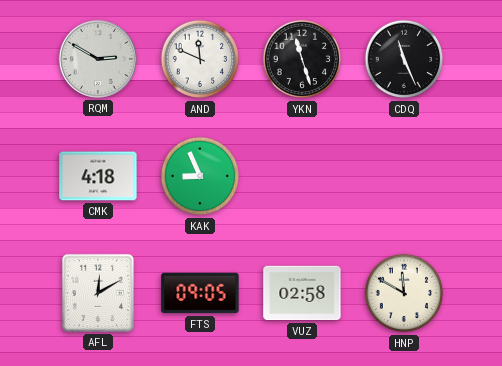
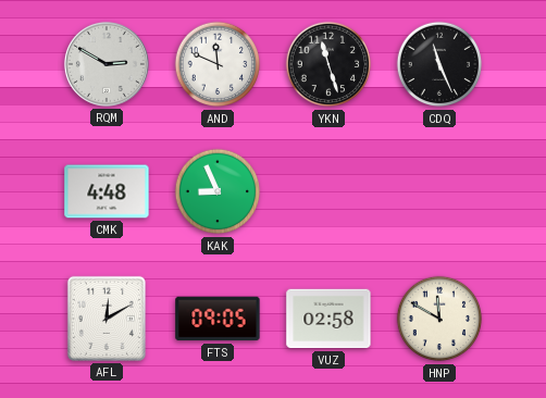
CMK: 4:18 -> 4:48 (107, 191)
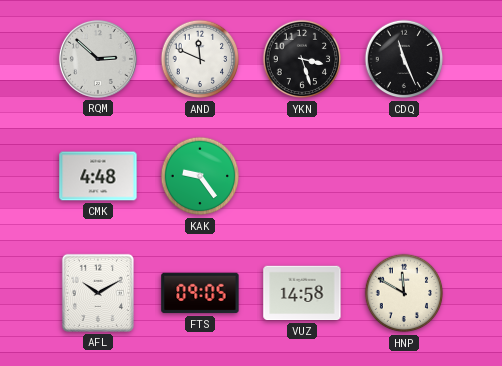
RQM: 2:50 -> 2:52 (98, 59)
YKN: 11:27 -> 3:27 (302, 59)
KAK: 8:56 -> 9:24 (200, 176)
AFL: 12:10 -> 10:10 (98, 293)
VUZ: 02:58 -> 14:58 (302, 293)
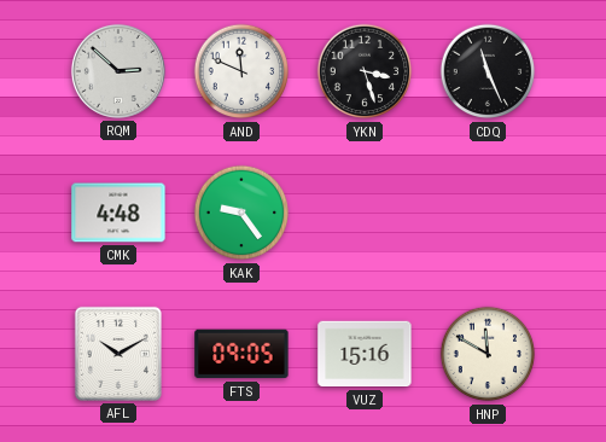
VUZ: 14:58 -> 15:16 (365, 354)
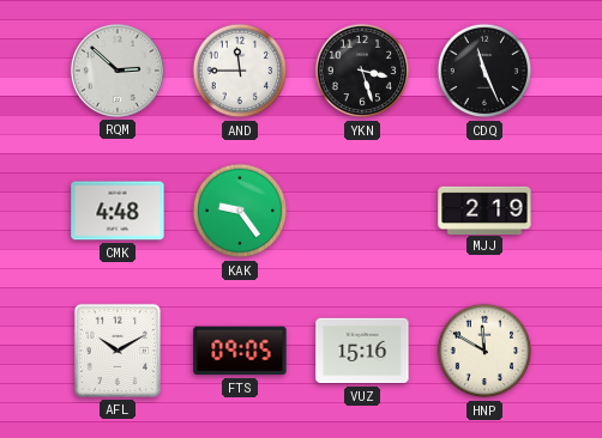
AND: 11:49 -> 11:45 (240, 71)
MJJ: none -> 2:19 (484, 209)
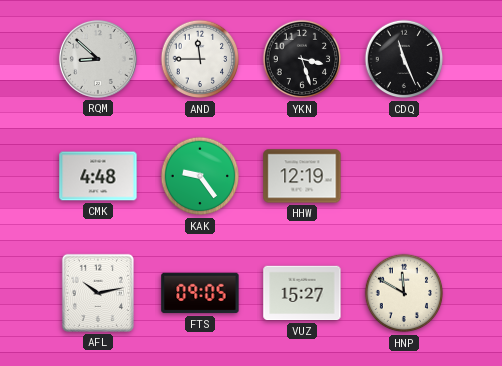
RQM: 2:52 -> 8:52 (98, 59)
HHW: none -> 12:19 (302, 176)
MJJ: 2:19 -> none (484, 209)
AFL: 10:10 -> 10:13 (98, 293)
VUZ: 15:16 -> 15:27 (302, 293)
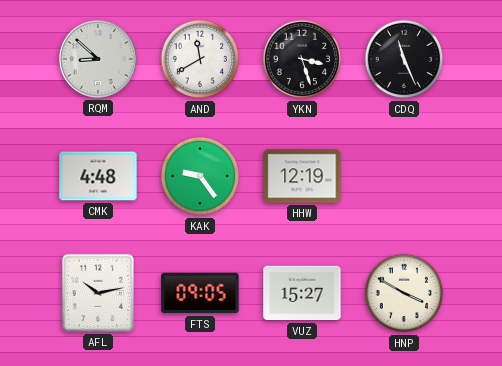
AND: 11:45 -> 11:40 (200, 59)
HNP: 11:50 -> 3:50 (404, 293)
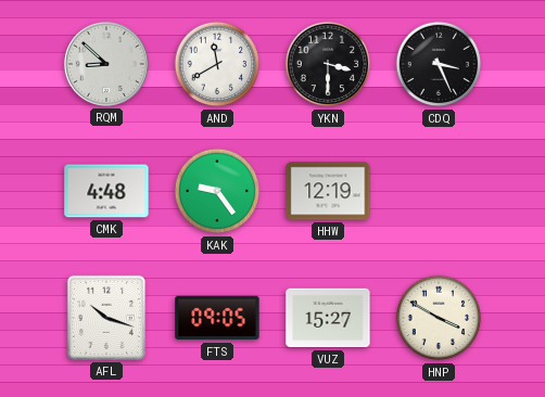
YKN: 3:27 -> 3:30 (328, 64)
CDQ: 11:26 -> 3:26 (439, 64)
AFL: 10:13 -> 10:18 (106, 318)
